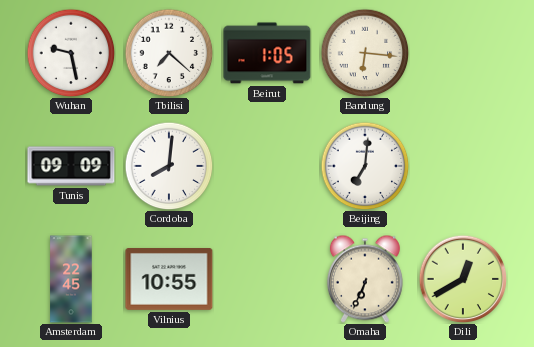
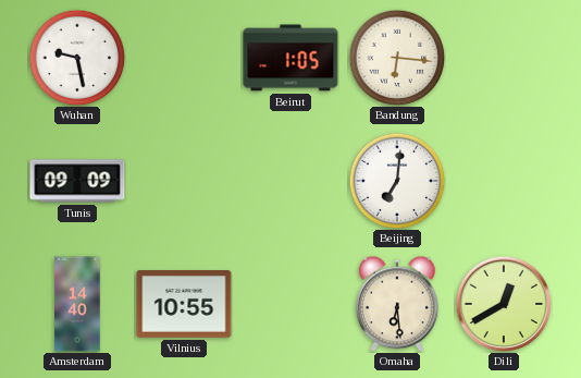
Tbilisi: 7:22 -> none (169, 53)
Cordoba: 8:01 -> none (169, 166)
Amsterdam: 22:45 -> 14:40 (77, 304)
Omaha: 6:34 -> 6:29 (397, 304)
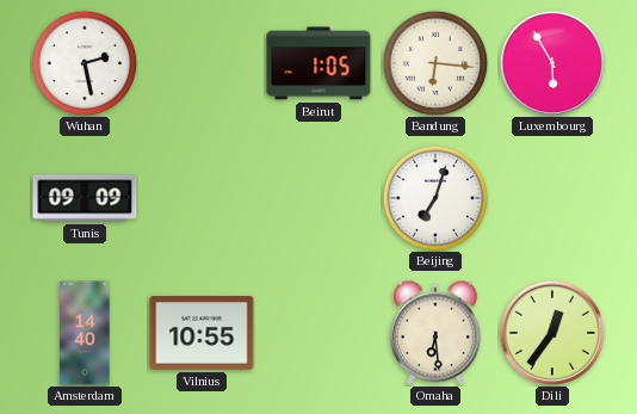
Wuhan: 9:28 -> 2:28 (85, 63)
Luxembourg: none -> 5:55 (552, 63)
Beijing: 7:01 -> 7:03 (435, 198)
Dili: 12:40 -> 12:36 (552, 333)
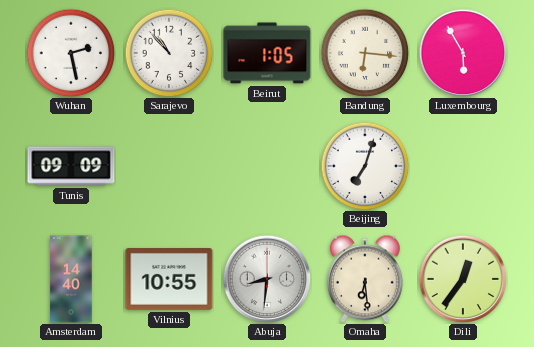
Sarajevo: none -> 10:53 (169, 53)
Abuja: none -> 8:31 (267, 279)
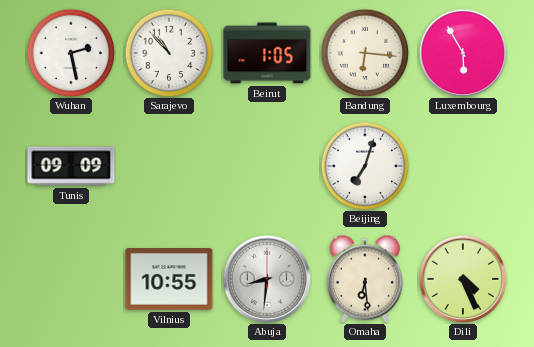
Amsterdam: 14:40 -> none (71, 279)
Dili: 12:36 -> 4:26 (463, 279)
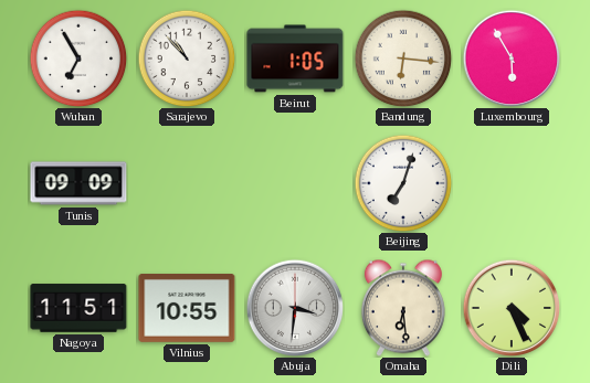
Wuhan: 2:28 -> 6:55 (78, 58)
Nagoya: none -> 11:51 (78, 308)
Abuja: 8:31 -> 3:31 (295, 308)
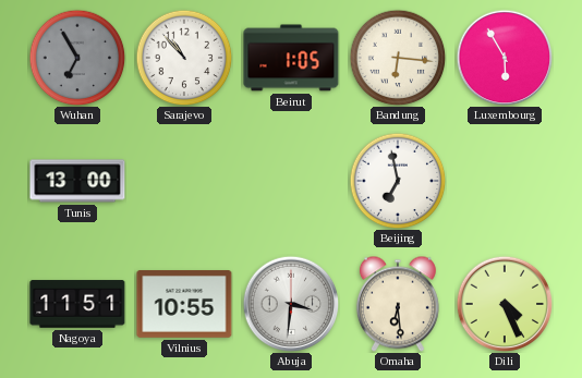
Wuhan dial: white -> grey (77, 58)
Tunis: 09:09 -> 13:00 (77, 181)
Beijing: 7:03 -> 6:58 (398, 181)
